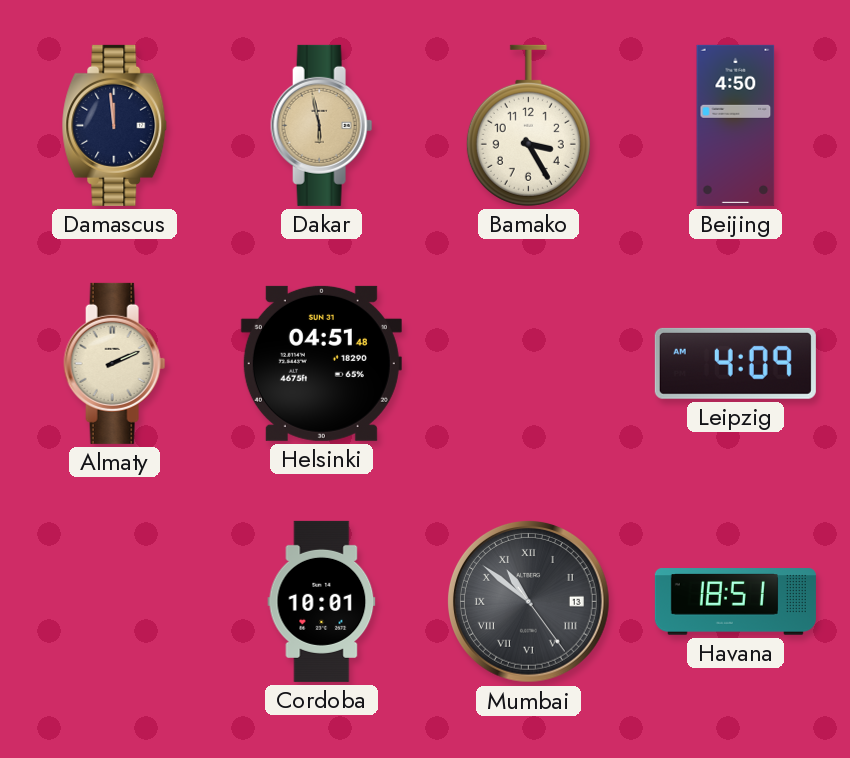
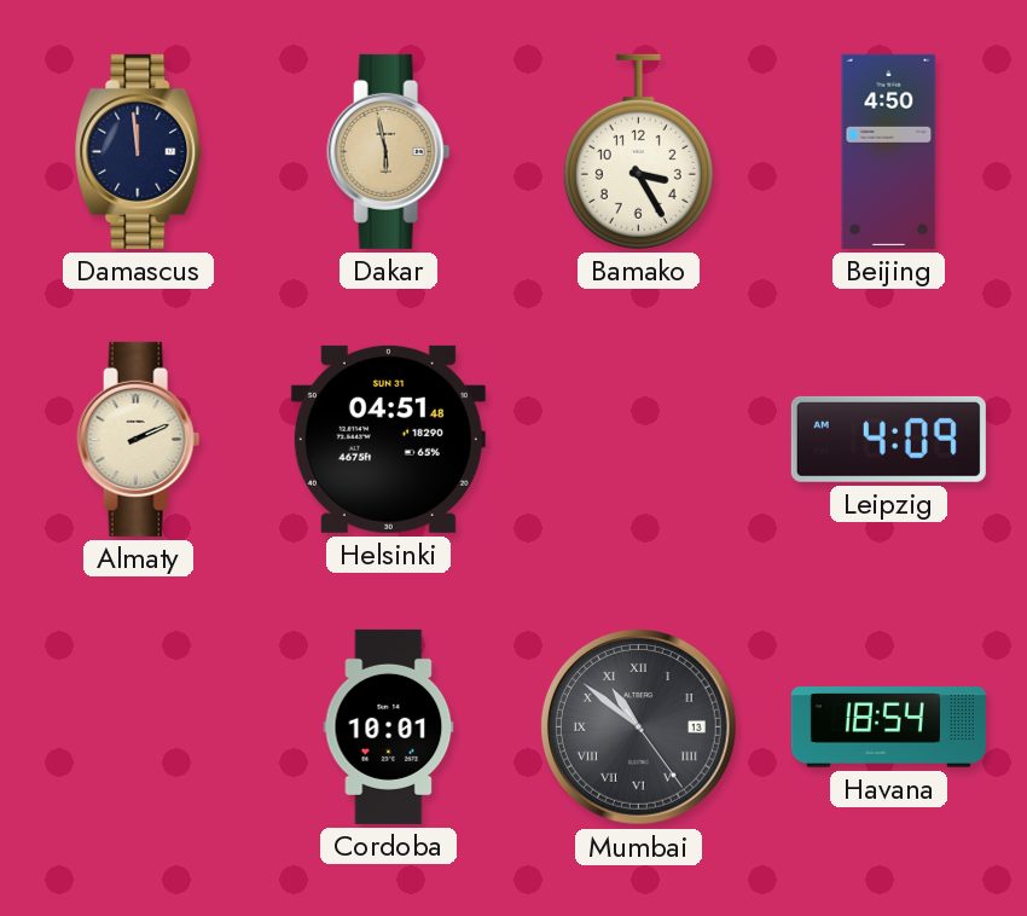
Havana: 18:51 -> 18:54 (888, 727)
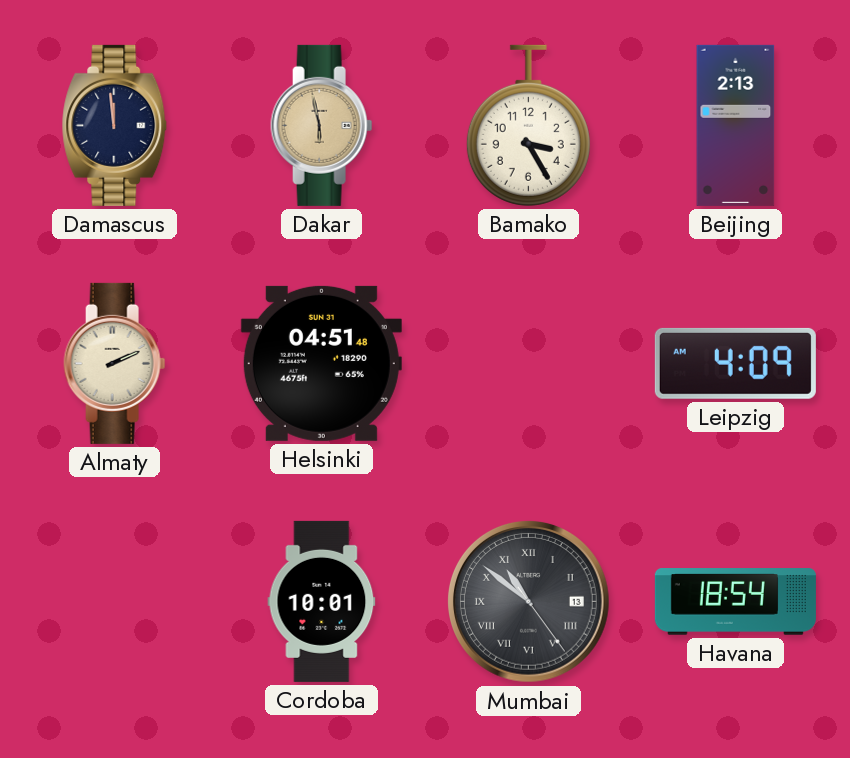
Beijing: 4:50 -> 2:13 (736, 125)
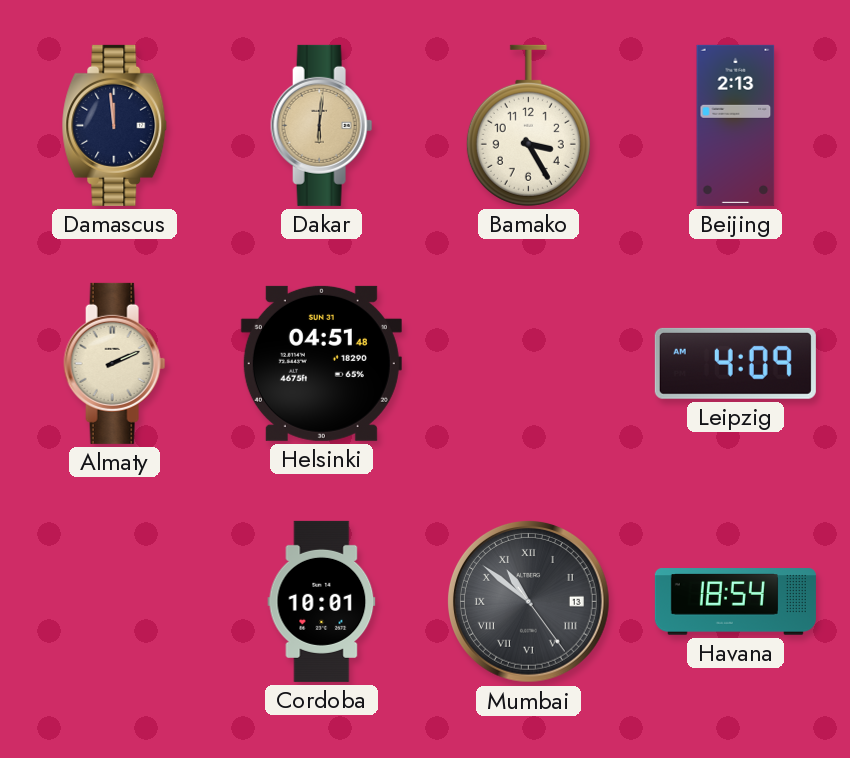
Dakar: 5:58 -> 6:01 (322, 125)
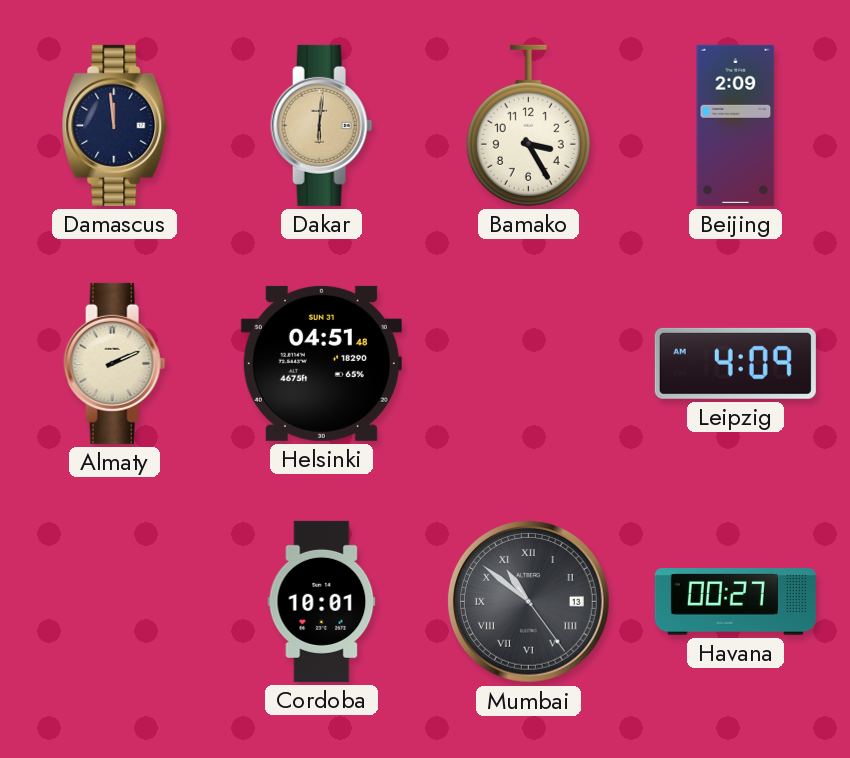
Beijing: 2:13 -> 2:09 (736, 125)
Havana: 18:54 -> 00:27 (735, 602)
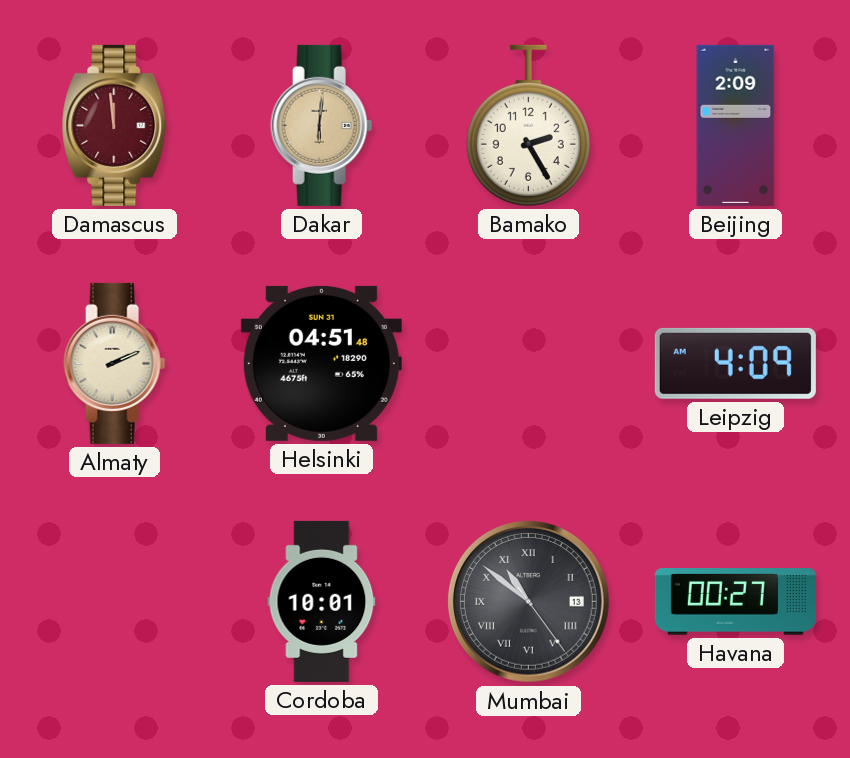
Damascus dial: navy -> burgundy (115, 125)
Bamako: 3:25 -> 2:25 (528, 125)
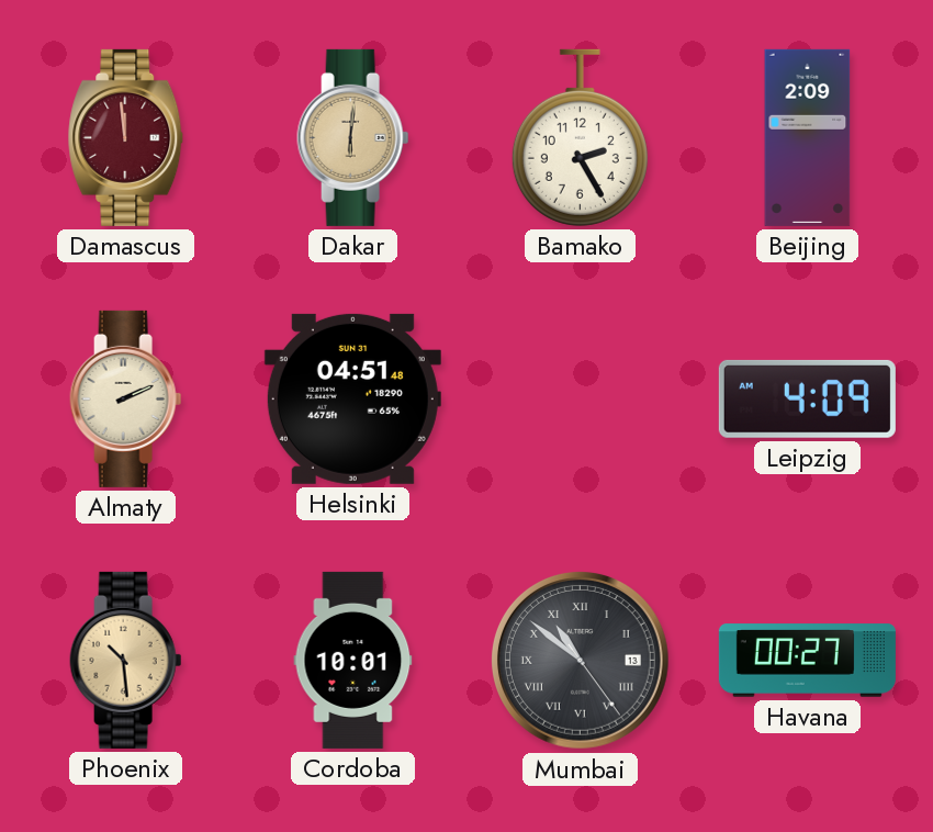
Phoenix: none -> 10:29 (126, 660)
